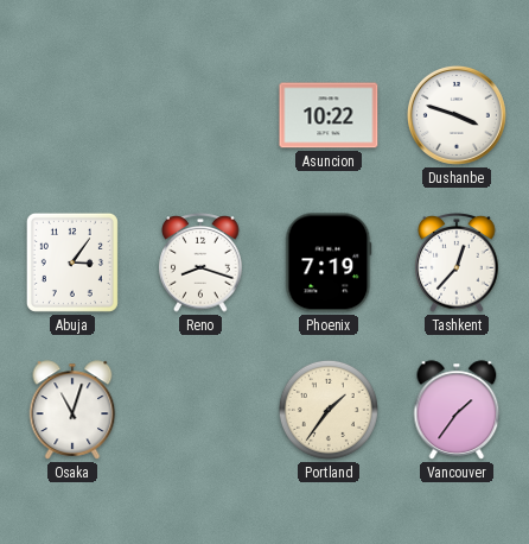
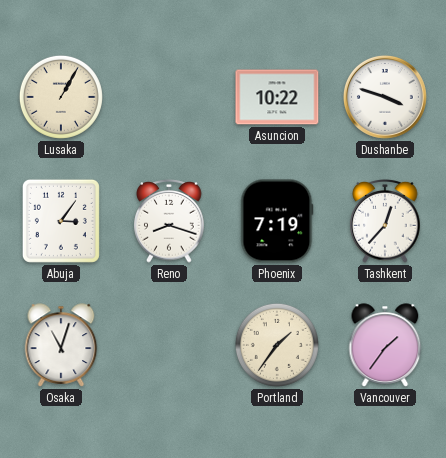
Lusaka: none -> 1:05 (61, 97)
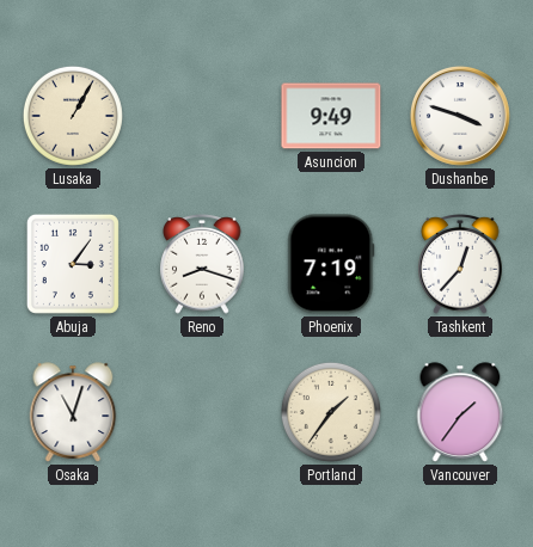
Asuncion: 10:22 -> 9:49 (331, 116)
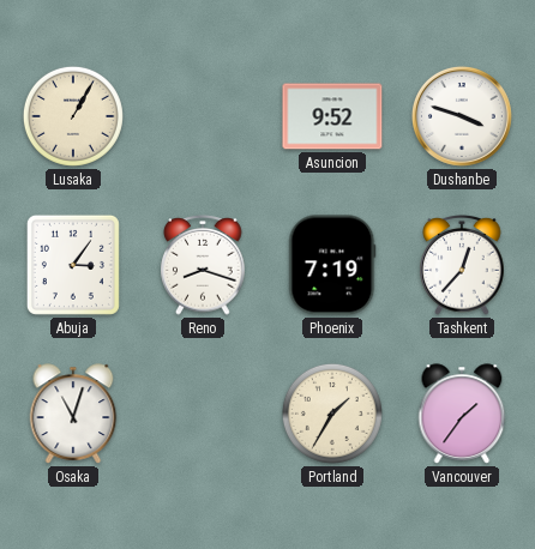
Asuncion: 9:49 -> 9:52 (332, 116)
Portland: 1:36 -> 1:35 (332, 414)
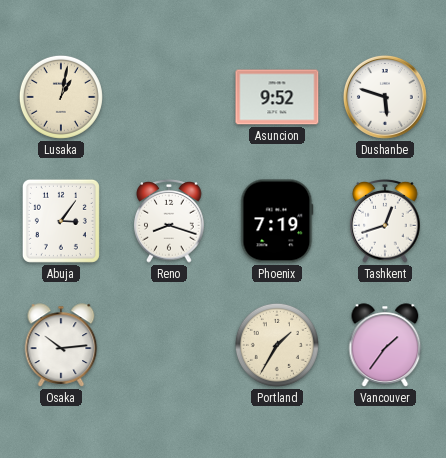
Lusaka: 1:05 -> 1:02 (61, 97)
Dushanbe: 3:48 -> 5:48 (385, 97)
Tashkent: 12:37 -> 12:42 (385, 222)
Osaka: 11:03 -> 10:14 (61, 345)
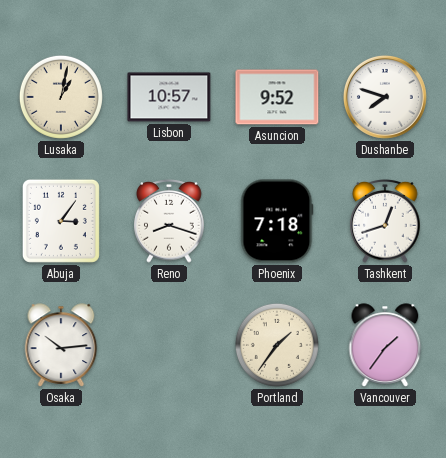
Lisbon: none -> 10:57 (169, 97)
Dushanbe: 5:48 -> 7:48 (385, 97)
Phoenix: 7:19 -> 7:18 (277, 221)
Portland: 1:35 -> 1:36 (277, 345)
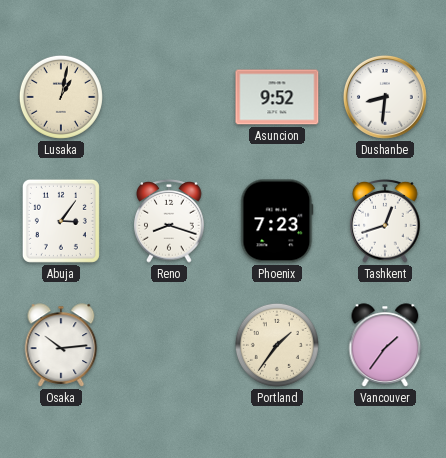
Lisbon: 10:57 -> none (169, 97)
Dushanbe: 7:48 -> 8:31 (385, 97)
Phoenix: 7:18 -> 7:23 (277, 221)
